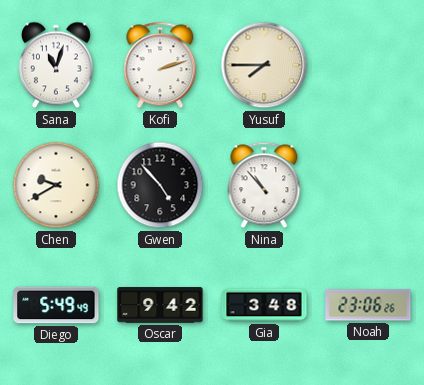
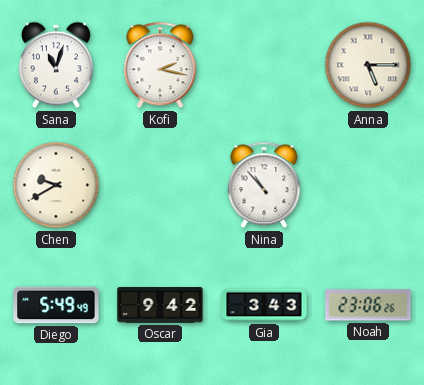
Kofi: 2:12 -> 2:17 (160, 65)
Yusuf: 7:45 -> none (264, 65)
Anna: none -> 5:15 (368, 65)
Gwen: 4:53 -> none (160, 185)
Gia: 3:48 -> 3:43 (264, 305)
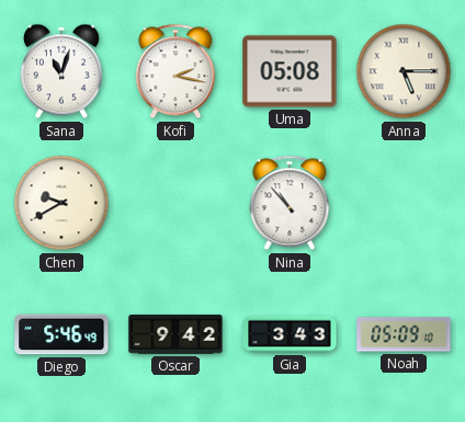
Uma: none -> 05:08 (290, 71)
Diego: 5:49 -> 5:46 (61, 334)
Noah: 23:06 -> 05:09 (404, 334)
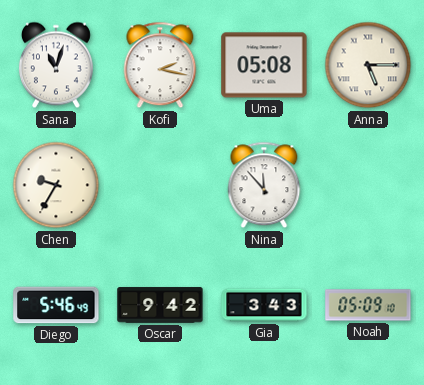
Chen: 9:40 -> 9:35 (56, 185)
Nina: 10:53 -> 11:53 (264, 185)
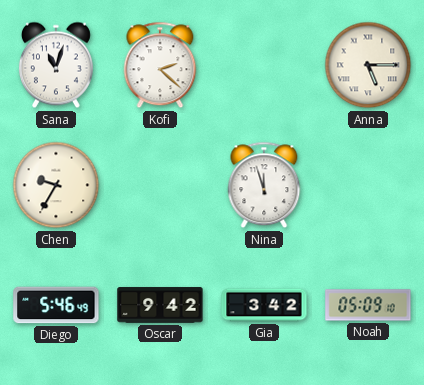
Kofi: 2:17 -> 2:22 (160, 65)
Uma: 05:08 -> none (264, 65)
Nina: 11:53 -> 11:57 (264, 185)
Gia: 3:43 -> 3:42 (264, 305)
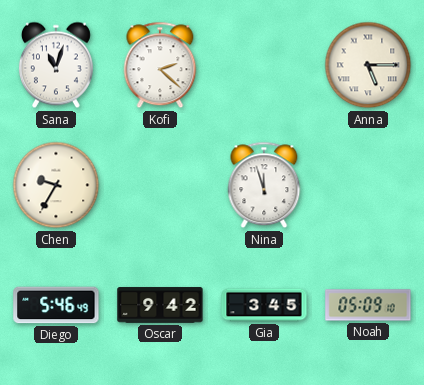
Gia: 3:42 -> 3:45 (264, 305)
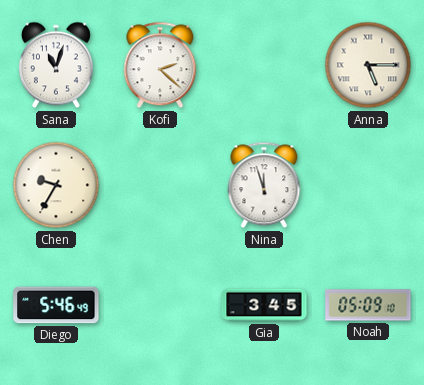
Oscar: 9:42 -> none (160, 305)
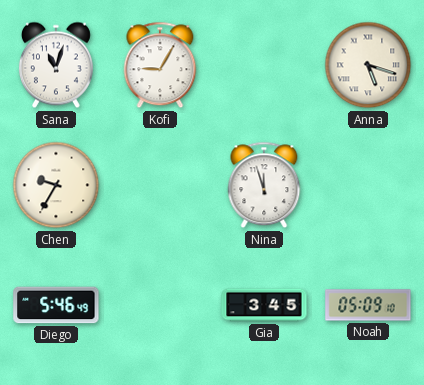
Kofi: 2:22 -> 9:05 (160, 65)
Anna: 5:15 -> 5:18 (368, 65)
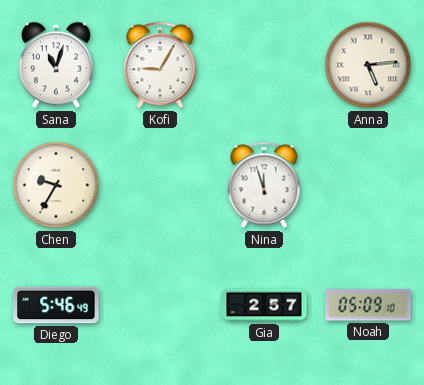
Anna: 5:18 -> 5:14 (368, 65)
Gia: 3:45 -> 2:57 (264, 305)
